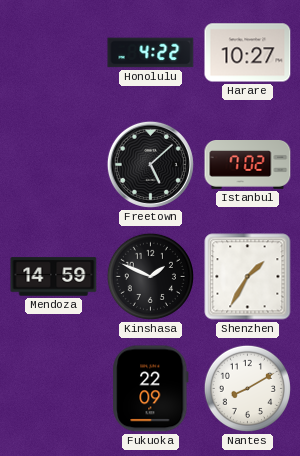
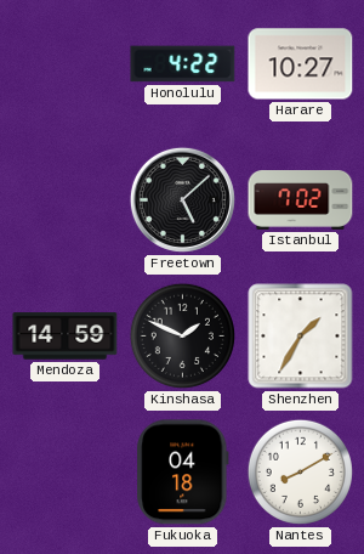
Fukuoka: 22:09 -> 04:18 (183, 473)
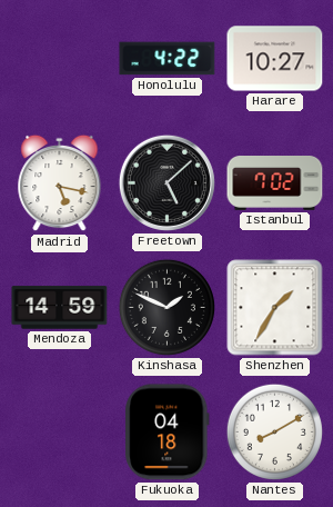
Madrid: none -> 5:17 (60, 183)
